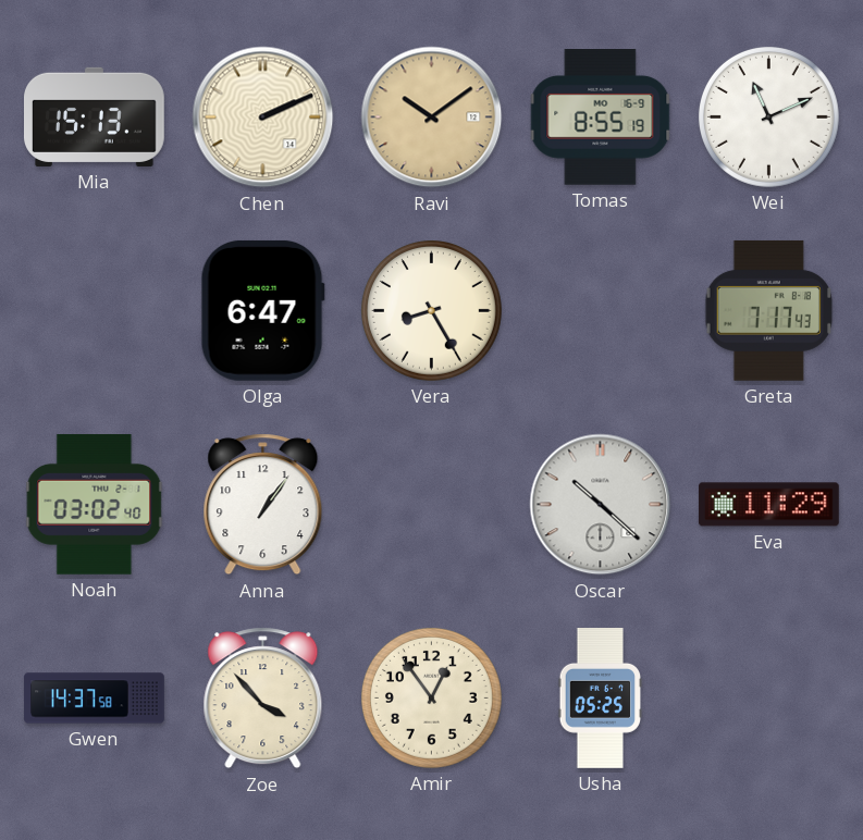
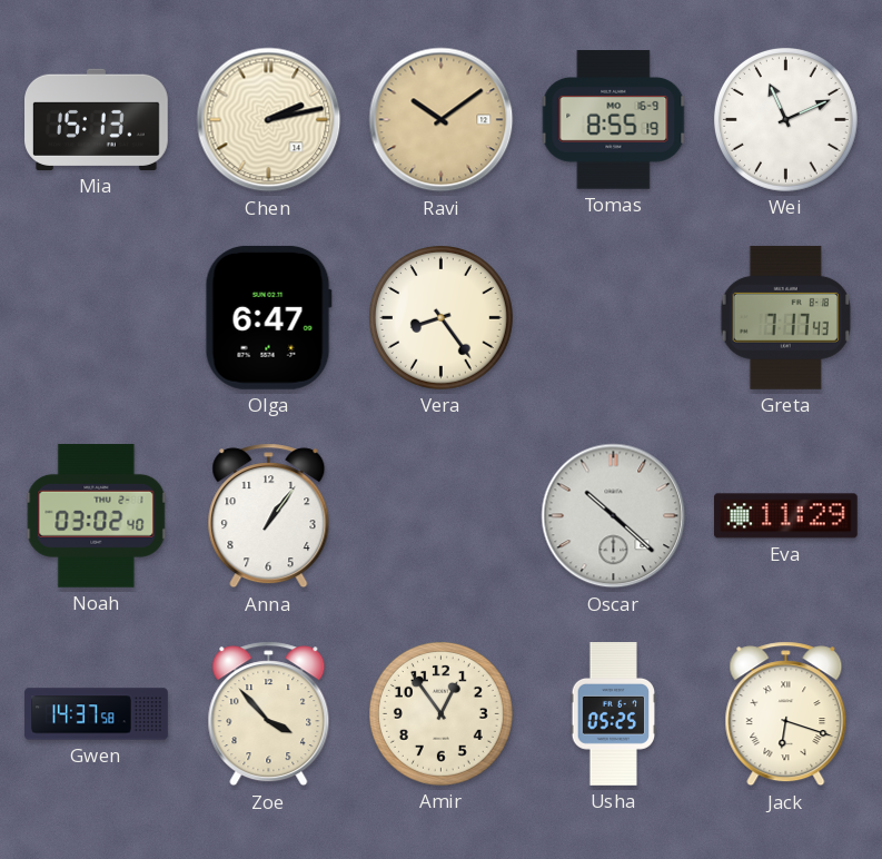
Chen: 2:11 -> 2:13 (269, 120)
Vera: 8:25 -> 8:24 (440, 317)
Jack: none -> 6:18 (786, 714)
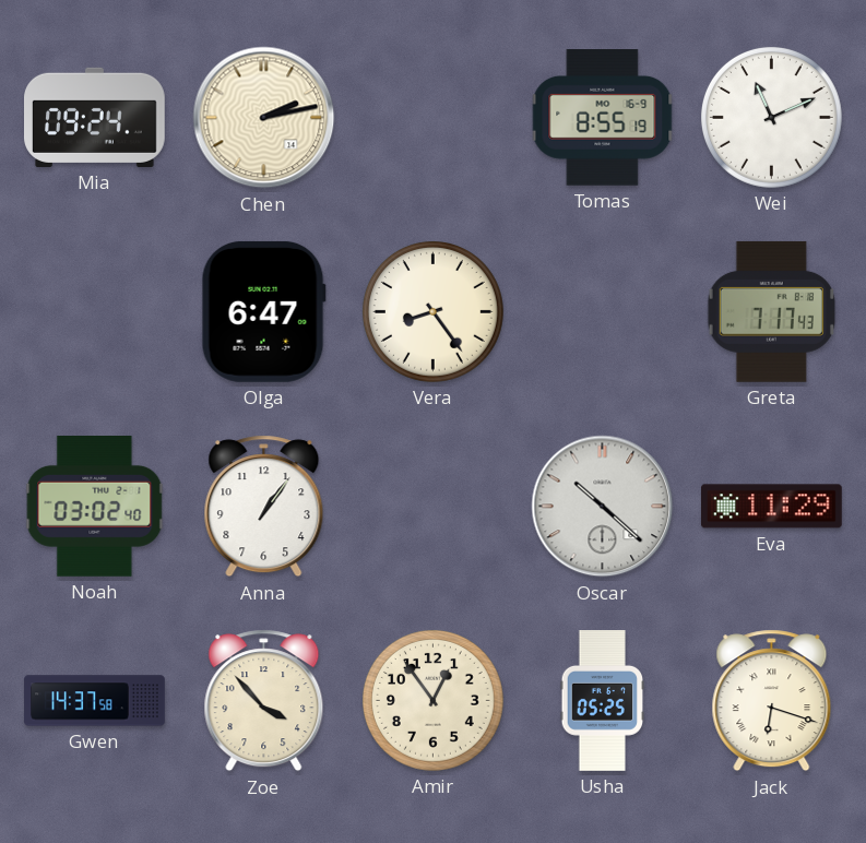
Mia: 15:13 -> 09:24 (95, 117)
Ravi: 10:09 -> none (442, 120)
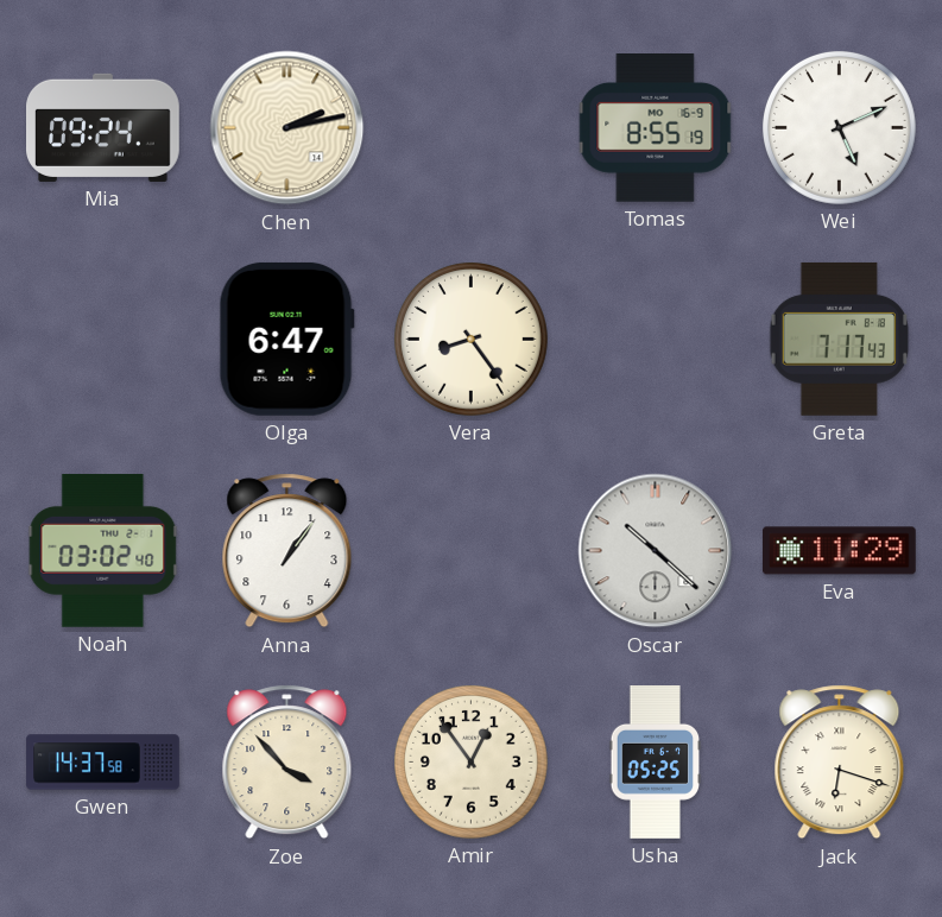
Wei: 11:11 -> 5:11 (839, 127)
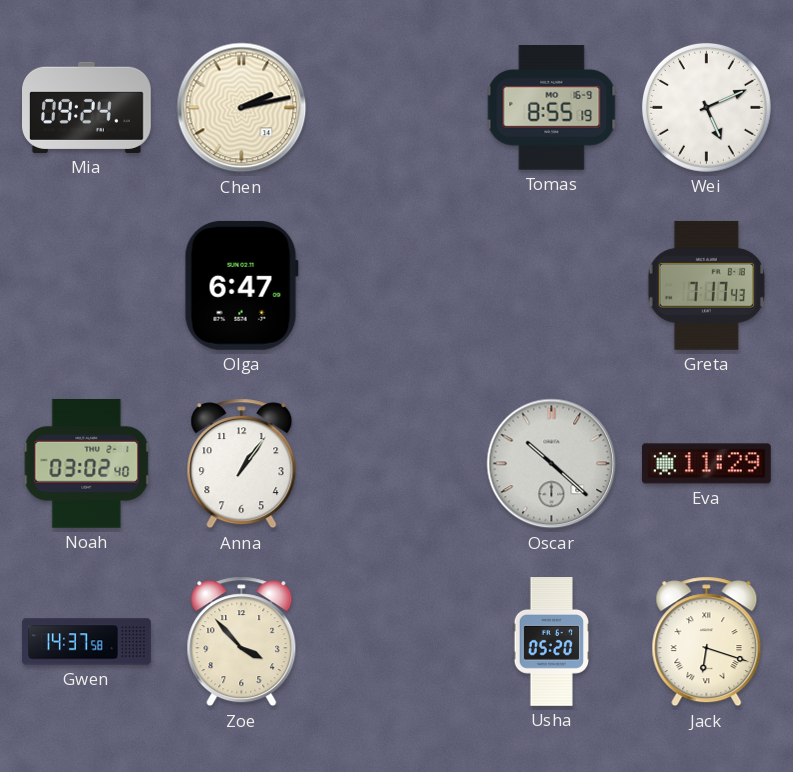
Vera: 8:24 -> none (470, 339)
Amir: 12:54 -> none (470, 761)
Usha: 05:25 -> 05:20 (552, 642)
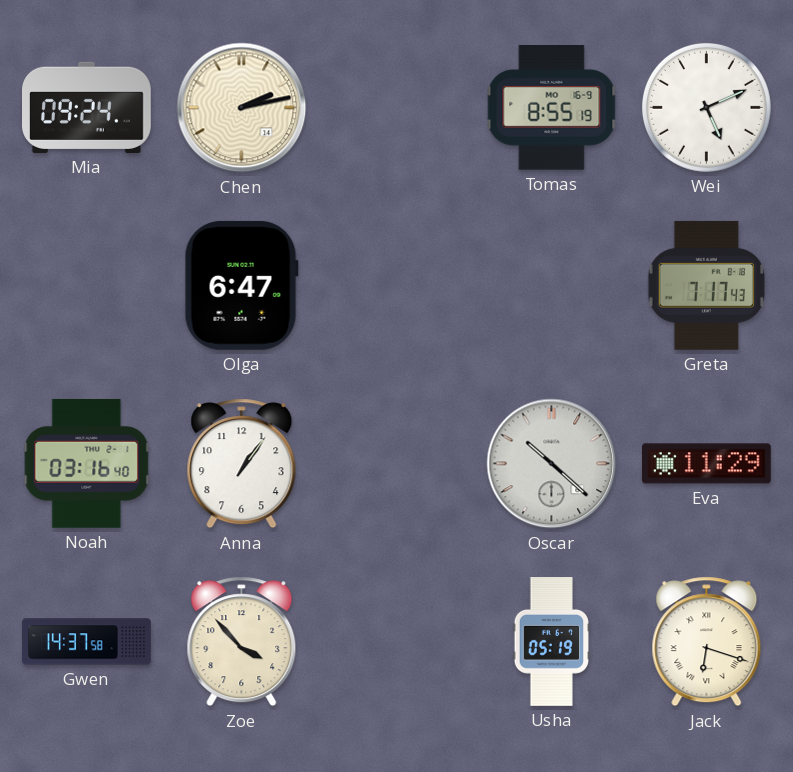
Noah: 03:02 -> 03:16 (87, 463)
Usha: 05:20 -> 05:19 (552, 642)
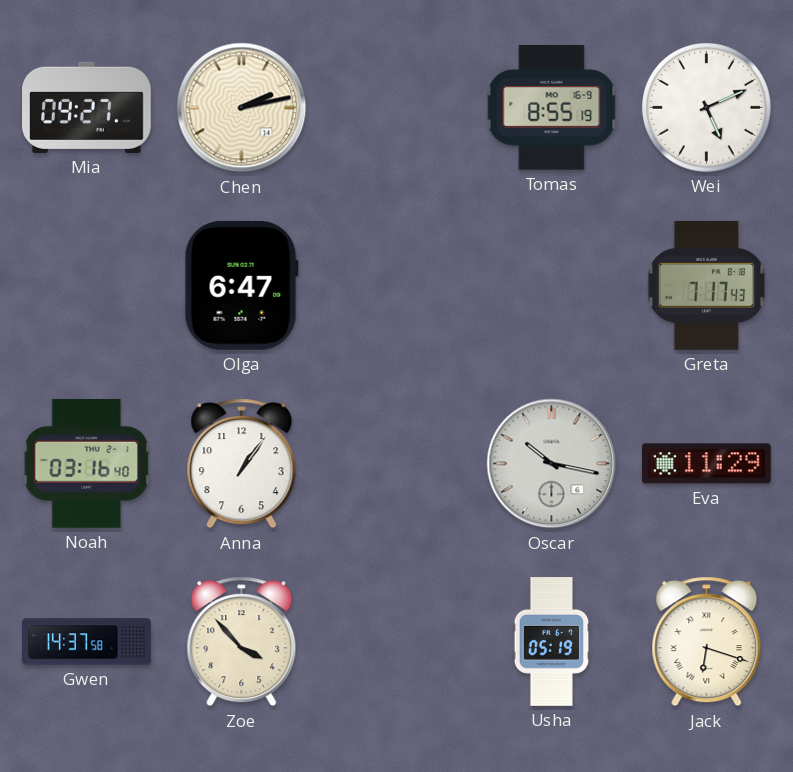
Mia: 09:24 -> 09:27 (87, 107)
Oscar: 10:22 -> 10:17 (552, 464)
